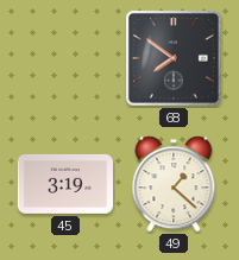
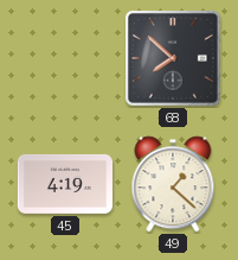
68: 7:51 -> 7:52 (173, 58)
45: 3:19 -> 4:19 (64, 184)
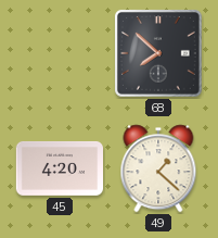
45: 4:19 -> 4:20 (59, 168)
